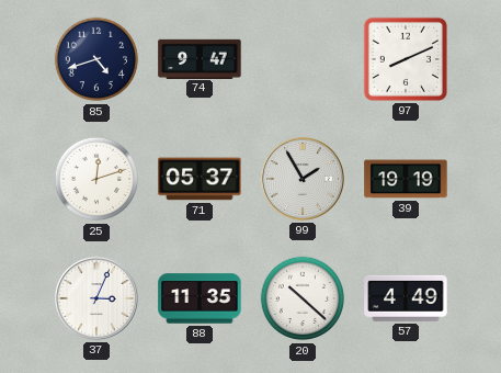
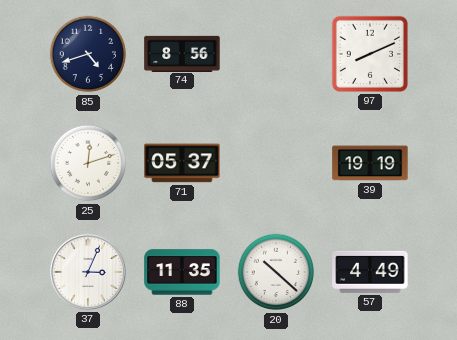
74: 9:47 -> 8:56 (182, 53)
99: 1:55 -> none (303, 179)
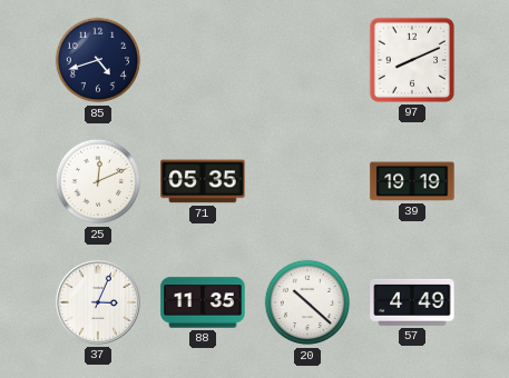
74: 8:56 -> none (182, 53)
25: 12:12 -> 12:11 (98, 181)
71: 05:37 -> 05:35 (203, 181)
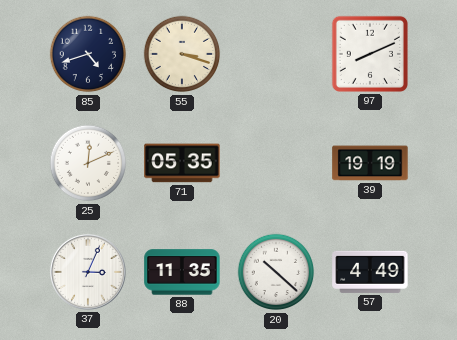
55: none -> 3:18 (182, 54)
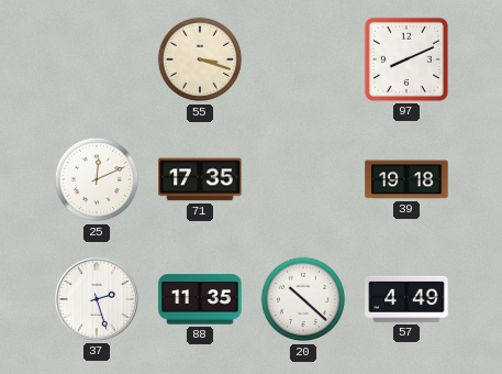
85: 4:42 -> none (88, 54)
71: 05:35 -> 17:35 (200, 179)
39: 19:19 -> 19:18 (406, 179)
37: 3:04 -> 2:27 (97, 299)
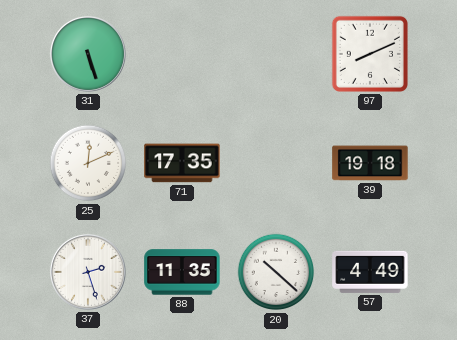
31: none -> 5:27 (88, 54)
55: 3:18 -> none (200, 59)
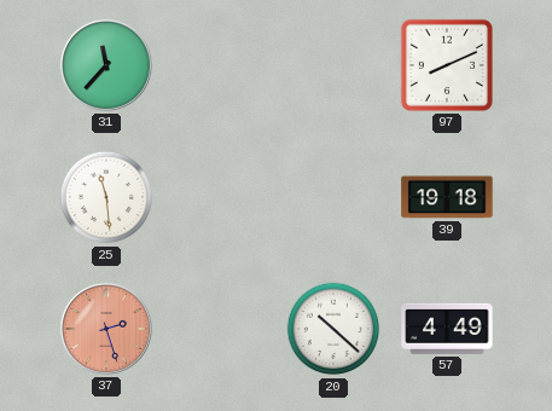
31: 5:27 -> 11:37 (106, 65)
25: 12:11 -> 11:29 (106, 197)
71: 17:35 -> none (182, 163)
37 dial: white -> salmon (106, 329)
88: 11:35 -> none (182, 272)
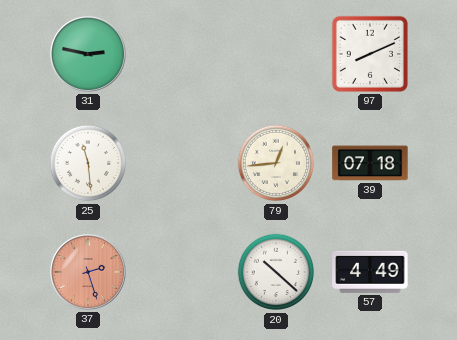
31: 11:37 -> 2:47 (88, 54)
79: none -> 12:44 (276, 163)
39: 19:18 -> 07:18 (370, 163)
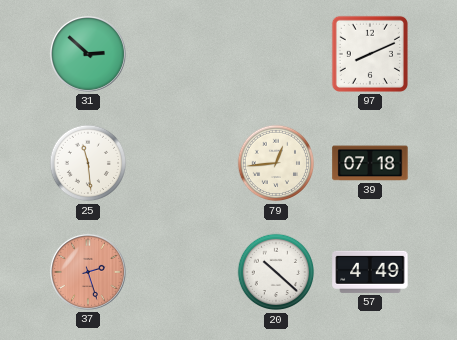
31: 2:47 -> 2:52 (88, 54)
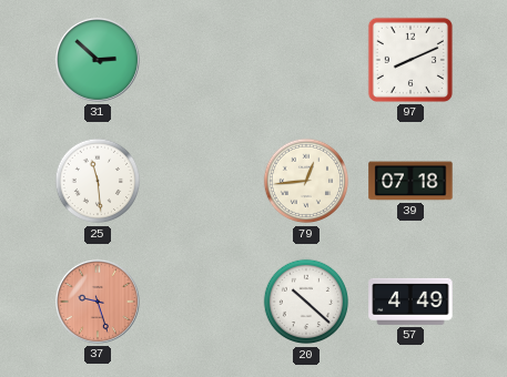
37: 2:27 -> 9:27 (98, 302)
